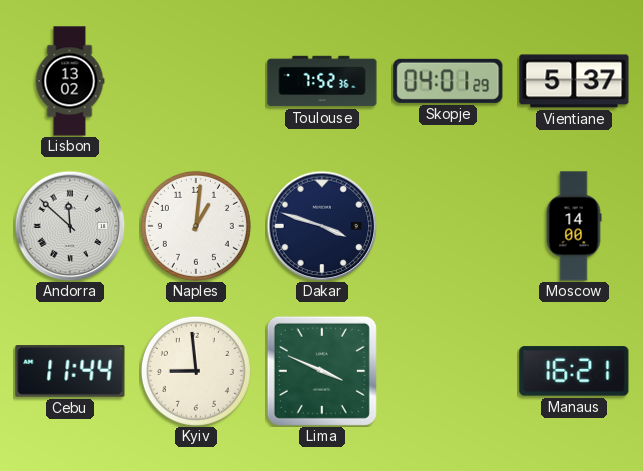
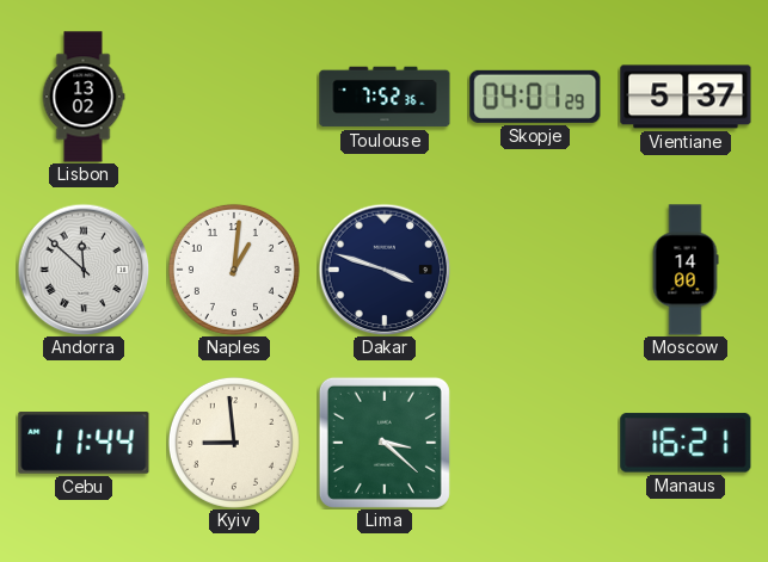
Lima: 3:49 -> 3:22 (385, 443)
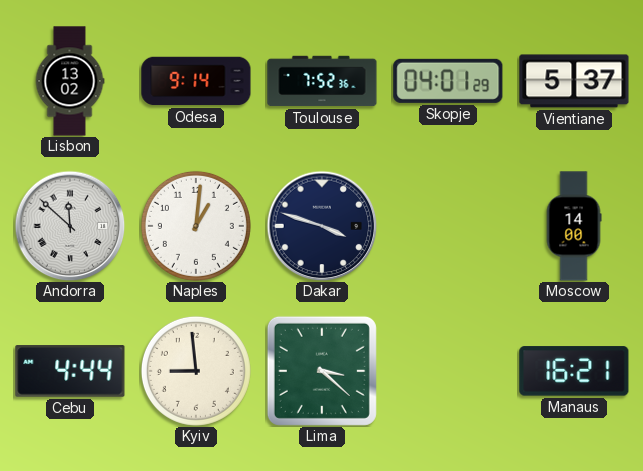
Odesa: none -> 9:14 (196, 81)
Cebu: 11:44 -> 4:44 (70, 371)
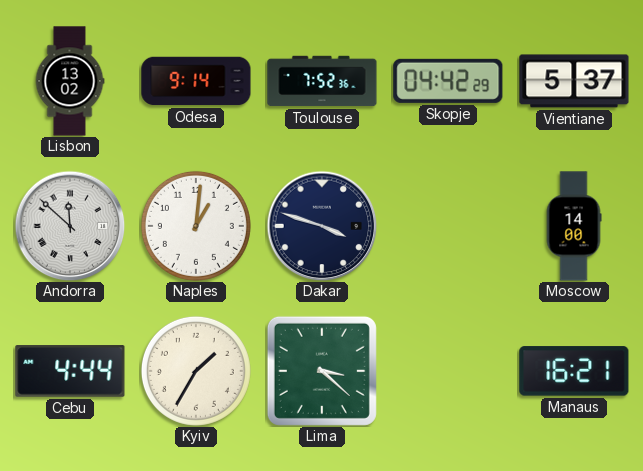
Skopje: 04:01 -> 04:42 (448, 81)
Kyiv: 8:59 -> 1:35 (196, 371)
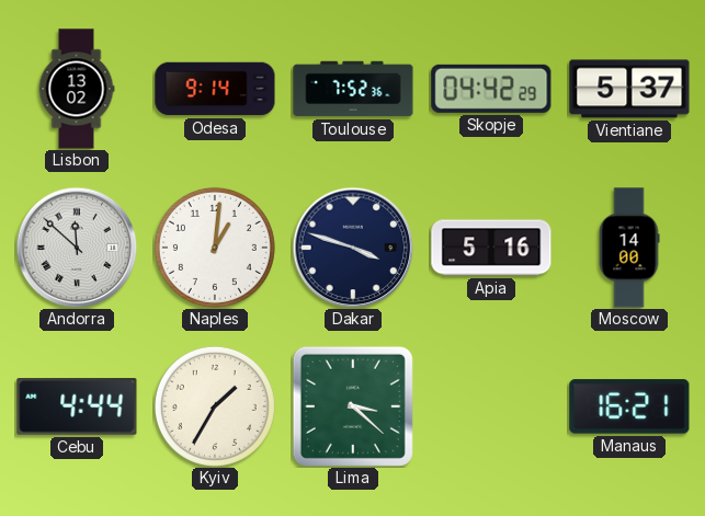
Apia: none -> 5:16 (491, 248)
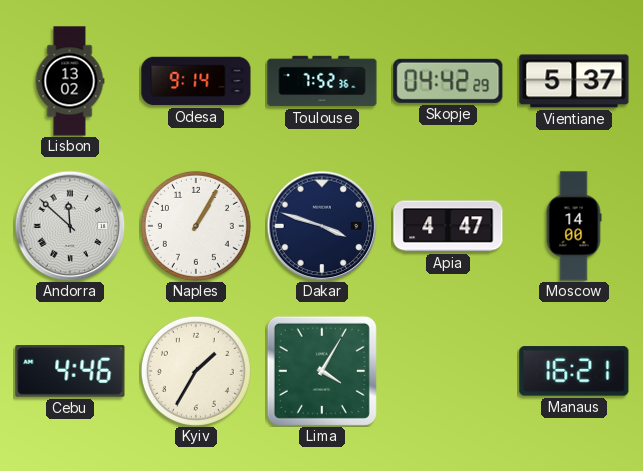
Naples: 1:01 -> 1:05 (196, 226)
Apia: 5:16 -> 4:47 (448, 226)
Cebu: 4:44 -> 4:46 (70, 371)
Lima: 3:22 -> 4:05 (322, 371)
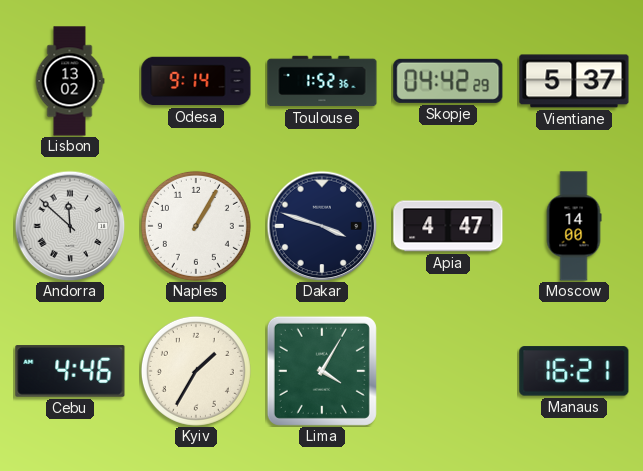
Toulouse: 7:52 -> 1:52 (322, 81)
